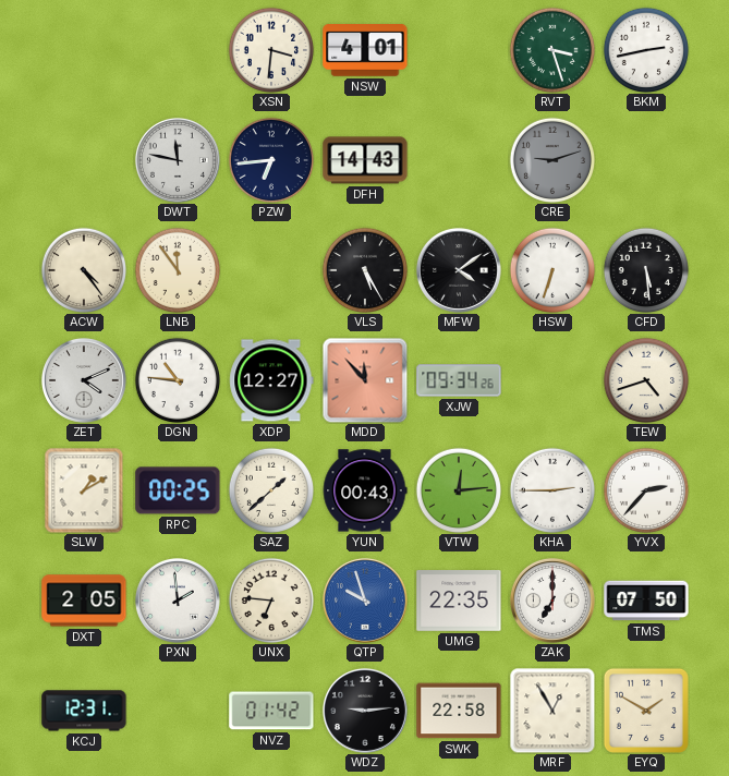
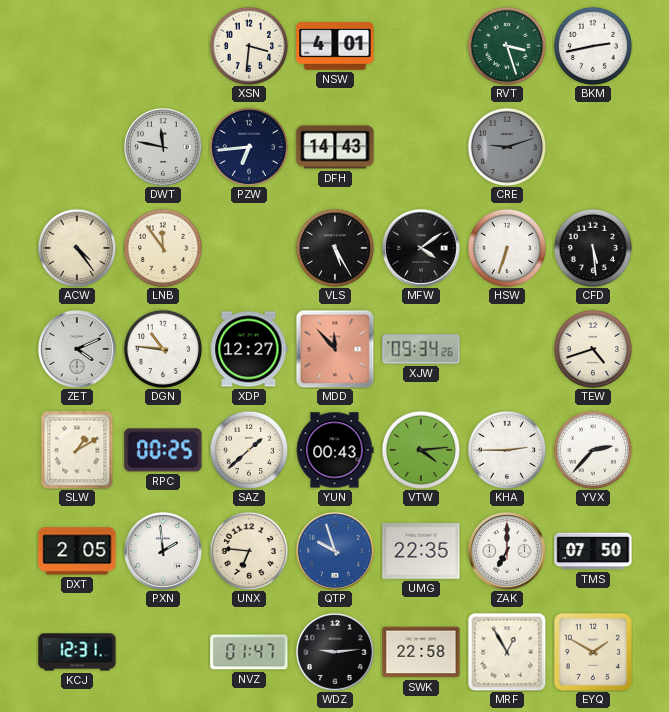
VTW: 12:14 -> 4:14 (420, 449)
NVZ: 01:42 -> 01:47 (249, 652)
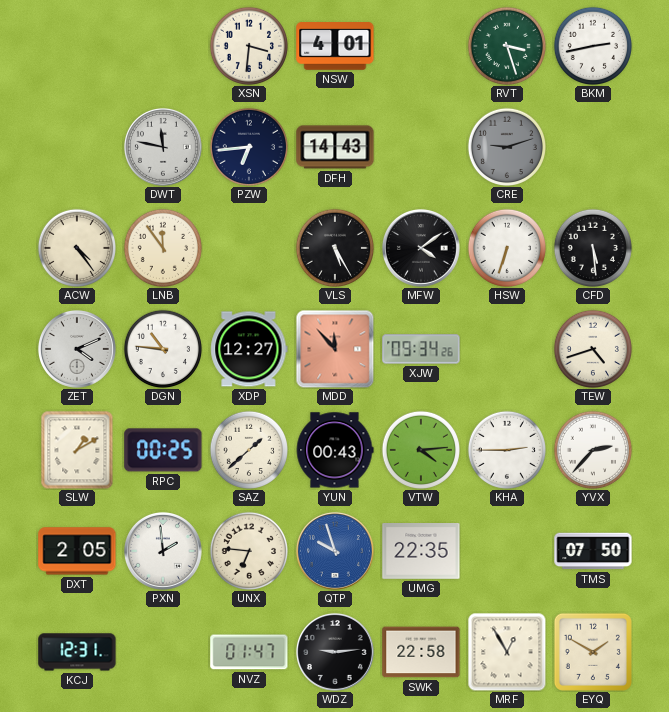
ZAK: 7:00 -> none (507, 551)
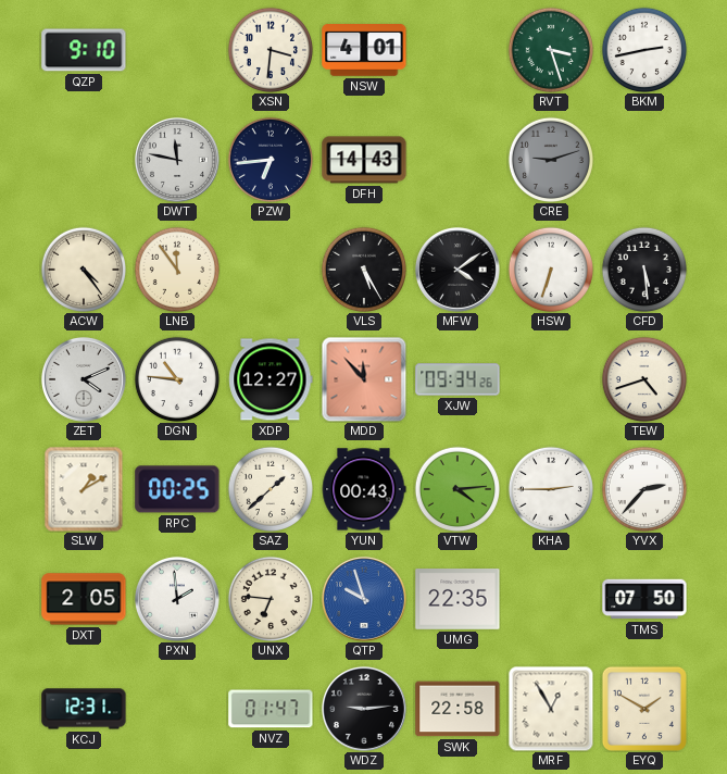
QZP: none -> 9:10 (84, 50)
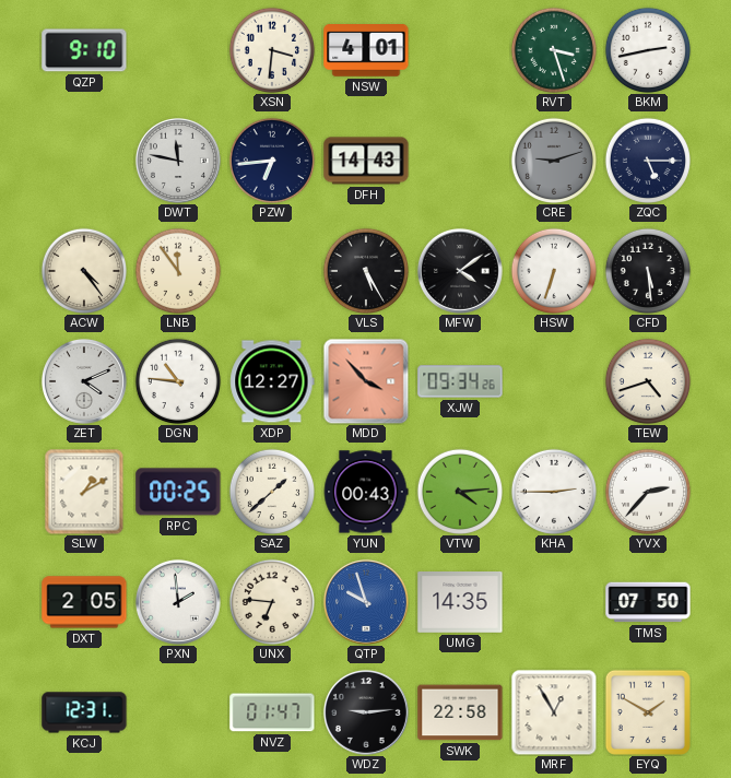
ZQC: none -> 5:15 (647, 160)
MDD: 11:53 -> 3:53 (366, 381)
UMG: 22:35 -> 14:35 (460, 602)
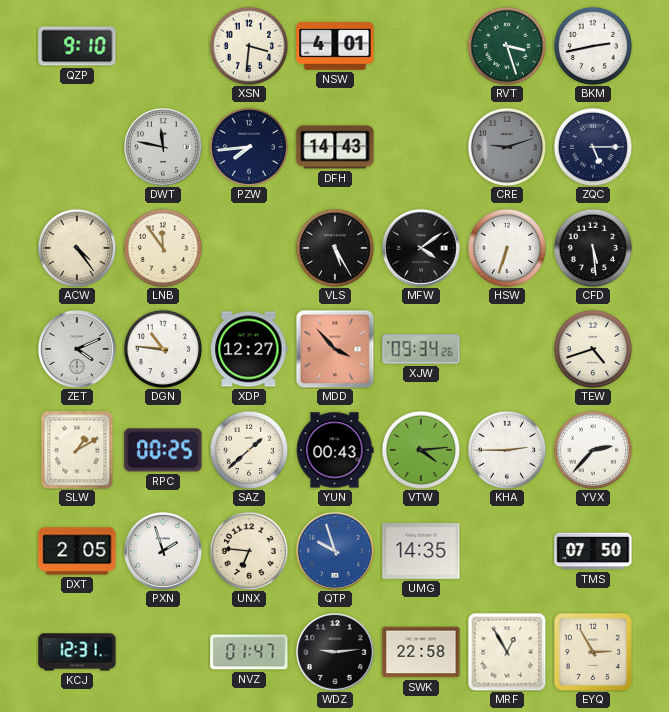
PZW: 6:44 -> 7:44 (248, 146)
PXN: 1:59 -> 1:57 (163, 551)
EYQ: 1:50 -> 2:55 (593, 652)
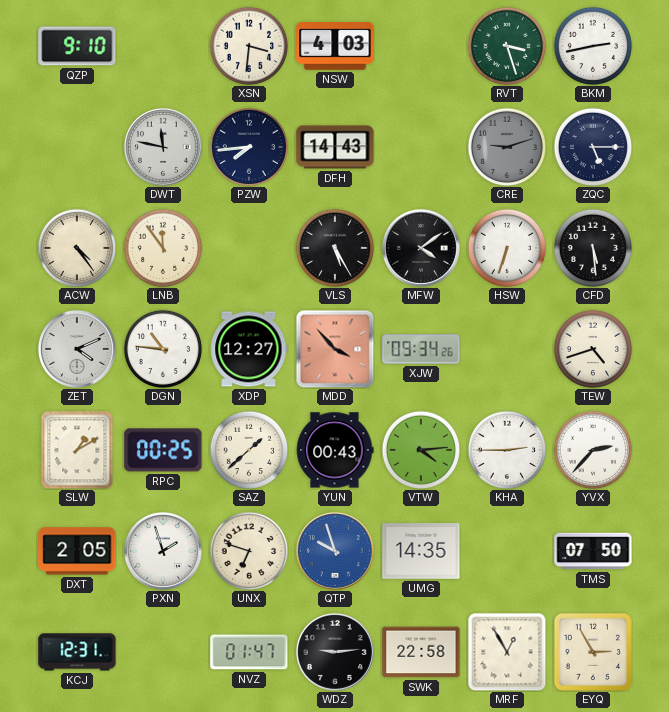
NSW: 4:01 -> 4:03 (335, 47)
UNX: 6:46 -> 6:48 (248, 550)
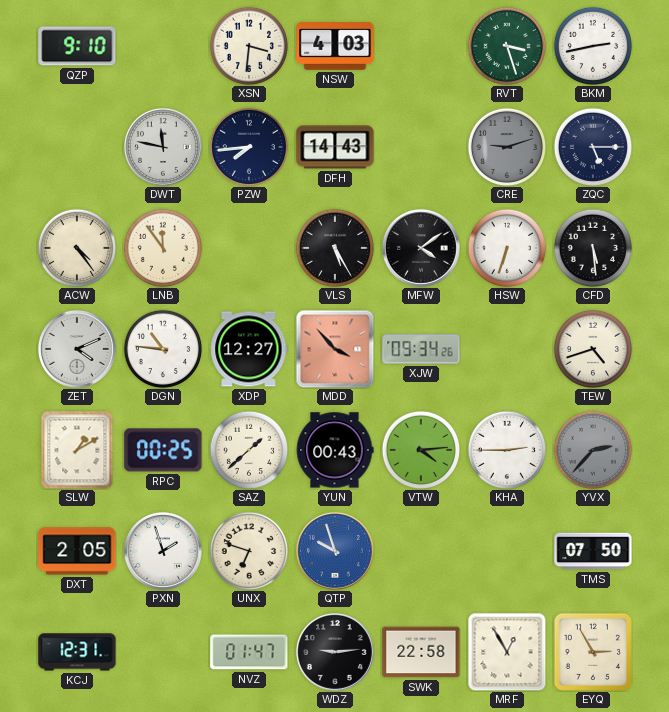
YVX dial: white -> grey (592, 449)
UMG: 14:35 -> none (421, 551)
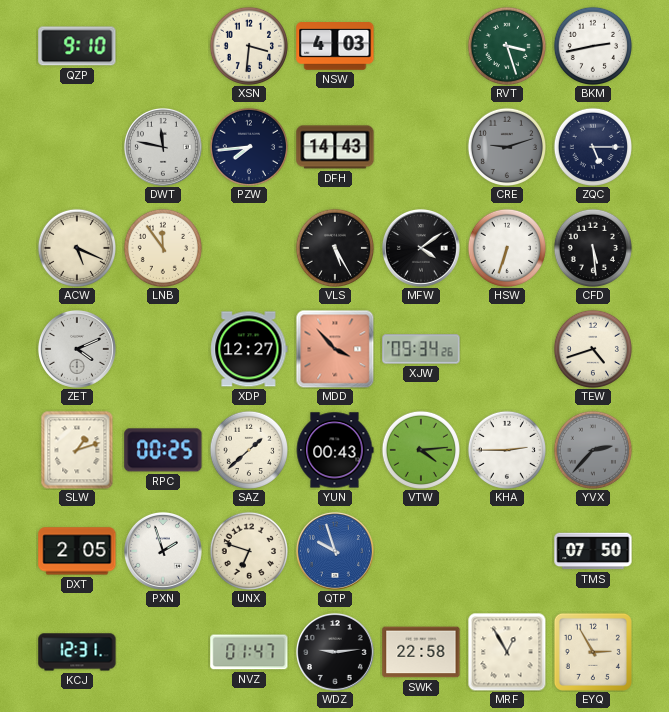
ACW: 4:24 -> 5:19 (76, 247)
DGN: 10:46 -> none (162, 348)
SLW: 1:10 -> 1:12 (77, 450)
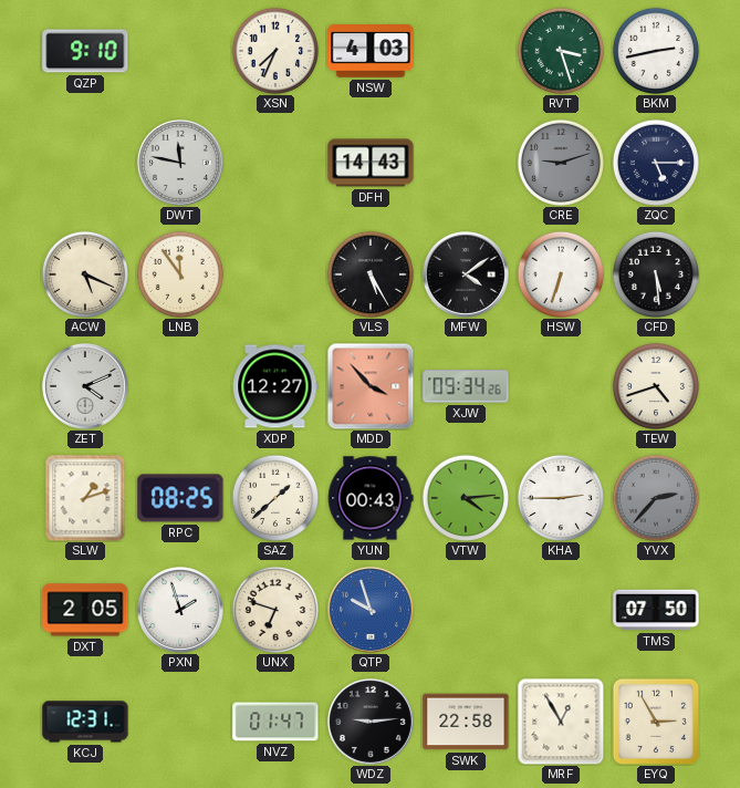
XSN: 3:31 -> 7:34 (274, 50)
PZW: 7:44 -> none (248, 146)
RPC: 00:25 -> 08:25 (180, 498)
